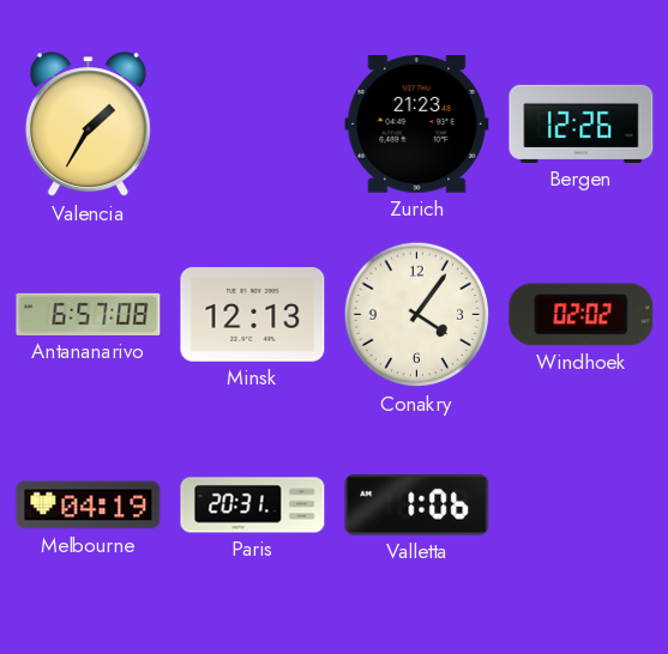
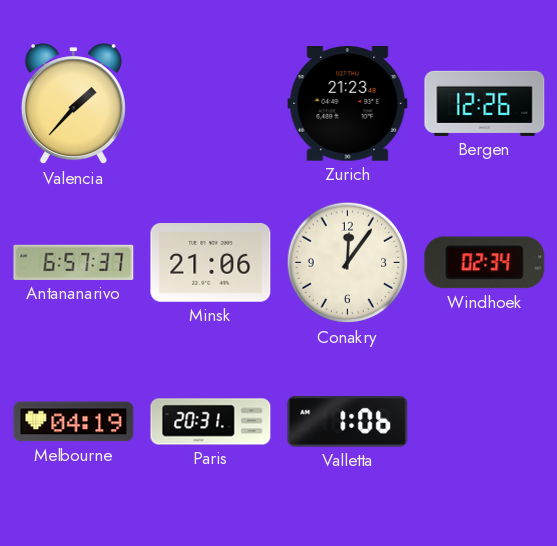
Valencia: 1:35 -> 1:37 (73, 104)
Antananarivo: 6:57:08 -> 6:57:37 (74, 262)
Minsk: 12:13 -> 21:06 (211, 263)
Conakry: 4:06 -> 12:06 (348, 263)
Windhoek: 02:02 -> 02:34 (485, 263)
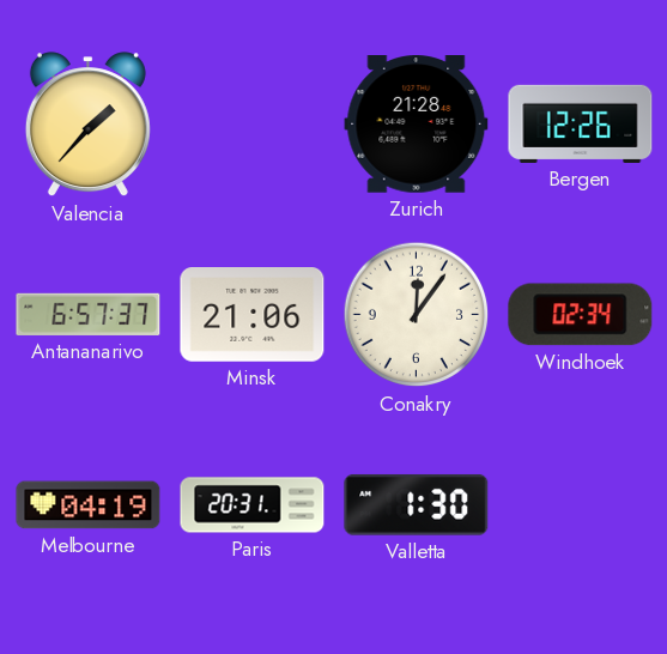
Zurich: 21:23 -> 21:28 (417, 125)
Valletta: 1:06 -> 1:30 (417, 504)
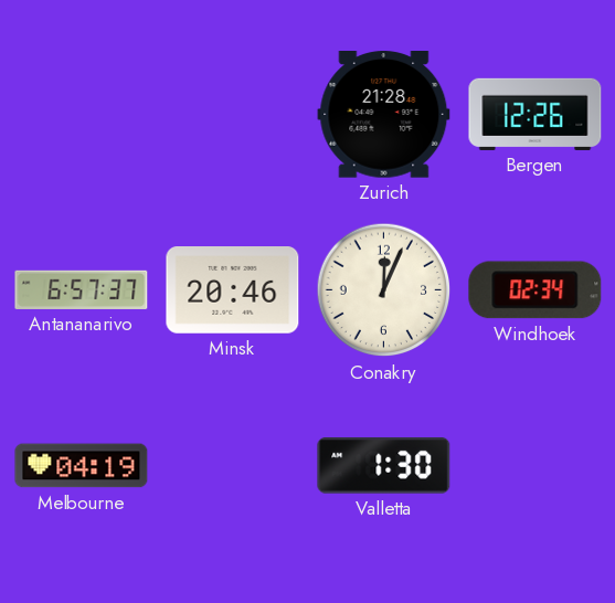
Valencia: 1:37 -> none (87, 125)
Minsk: 21:06 -> 20:46 (233, 290)
Conakry: 12:06 -> 12:04 (384, 290)
Paris: 20:31 -> none (253, 505)
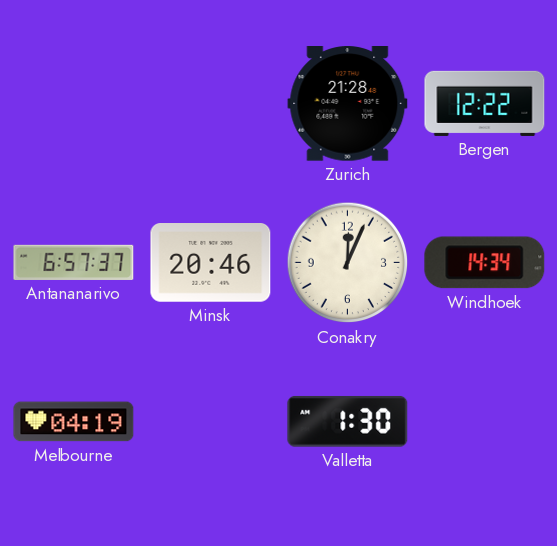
Bergen: 12:26 -> 12:22 (485, 103)
Windhoek: 02:34 -> 14:34 (485, 263)
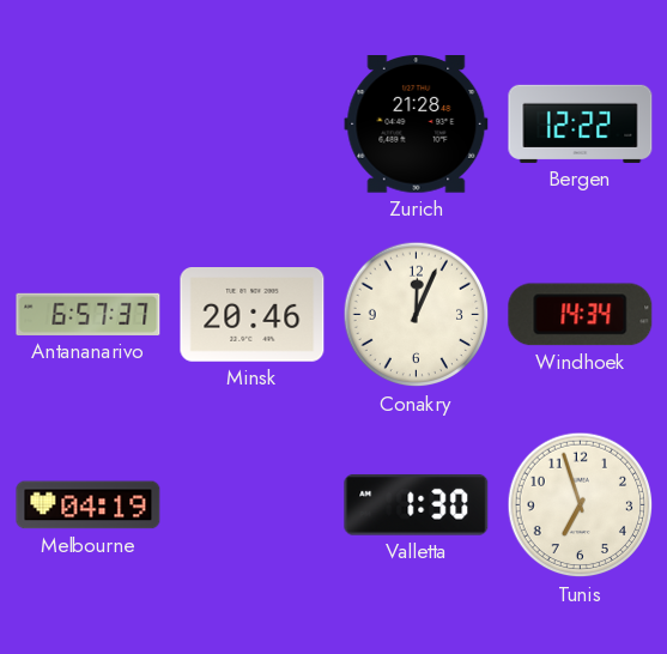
Tunis: none -> 6:57 (581, 505)
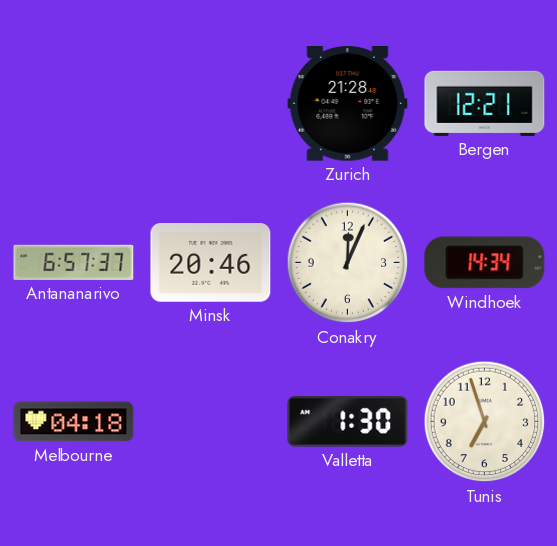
Bergen: 12:22 -> 12:21 (485, 103)
Melbourne: 04:19 -> 04:18 (74, 422)
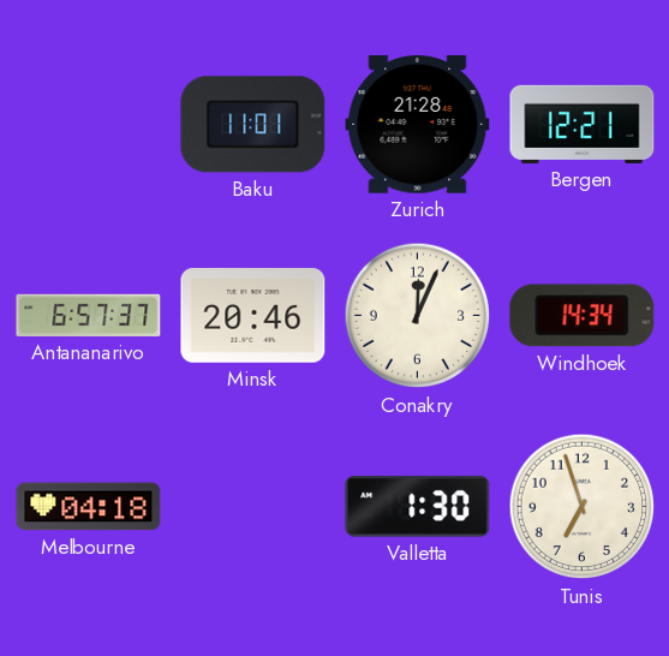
Baku: none -> 11:01 (253, 125)
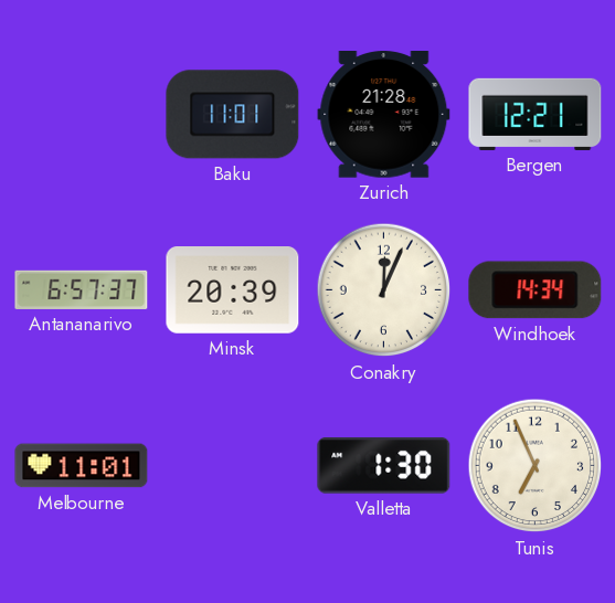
Minsk: 20:46 -> 20:39 (233, 290)
Melbourne: 04:18 -> 11:01 (82, 466)
Tunis: 6:57 -> 6:56 (536, 466)
